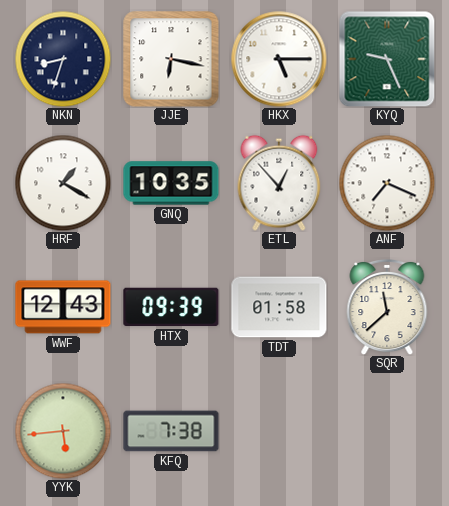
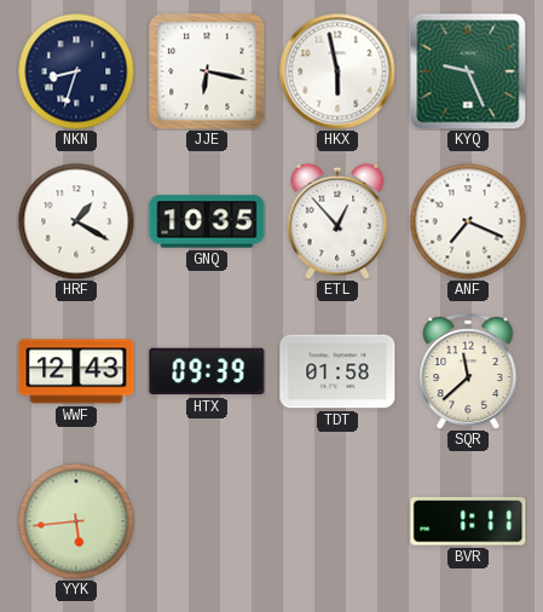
HKX: 5:15 -> 5:58 (337, 71)
KFQ: 7:38 -> none (171, 431)
BVR: none -> 1:11 (468, 521)
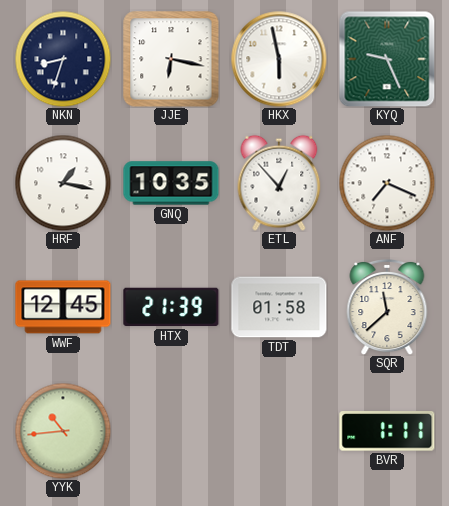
HRF: 1:20 -> 1:17 (63, 183)
WWF: 12:43 -> 12:45 (63, 307)
HTX: 09:39 -> 21:39 (171, 307)
YYK: 5:44 -> 10:44 (63, 431)
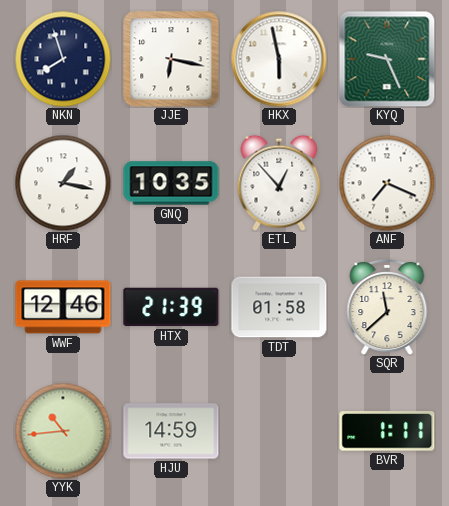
NKN: 8:33 -> 7:57 (63, 59)
WWF: 12:45 -> 12:46 (63, 307)
HJU: none -> 14:59 (171, 431)
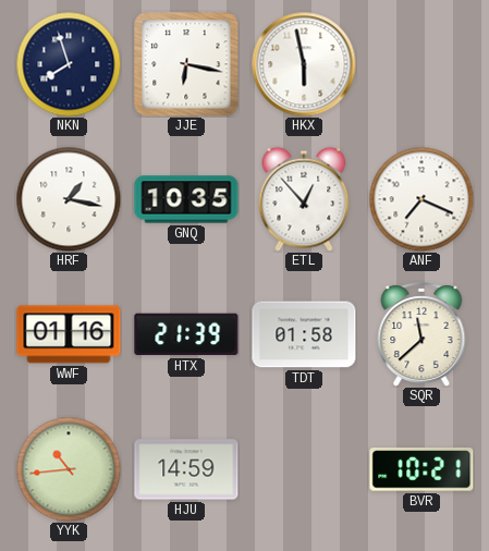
KYQ: 9:26 -> none (387, 59)
WWF: 12:46 -> 01:16 (69, 334)
BVR: 1:11 -> 10:21 (421, 469)
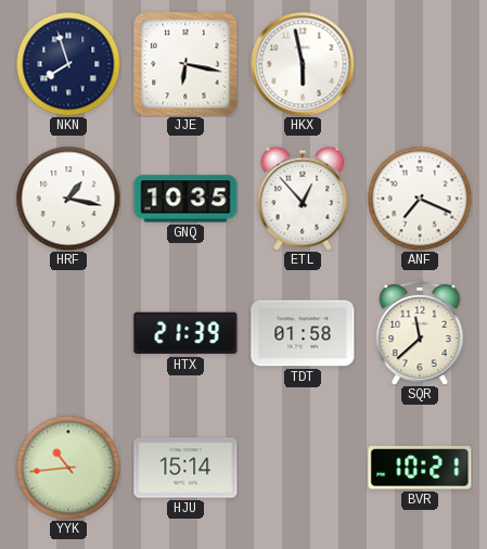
WWF: 01:16 -> none (69, 334)
HJU: 14:59 -> 15:14 (185, 468)
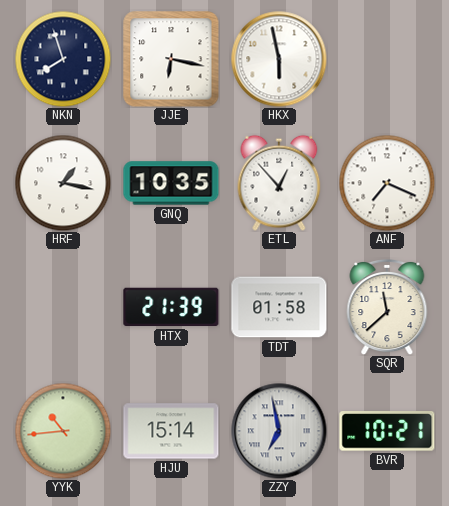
ZZY: none -> 6:58 (279, 431)
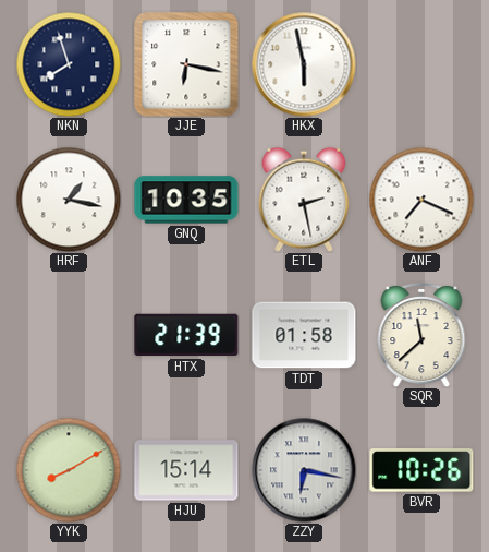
ETL: 12:53 -> 2:28 (304, 200)
YYK: 10:44 -> 8:10 (69, 470)
ZZY: 6:58 -> 6:17 (304, 470)
BVR: 10:21 -> 10:26 (421, 470)
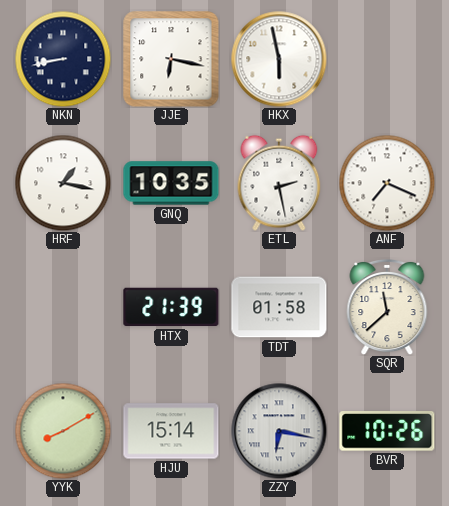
NKN: 7:57 -> 8:43 (63, 59)
